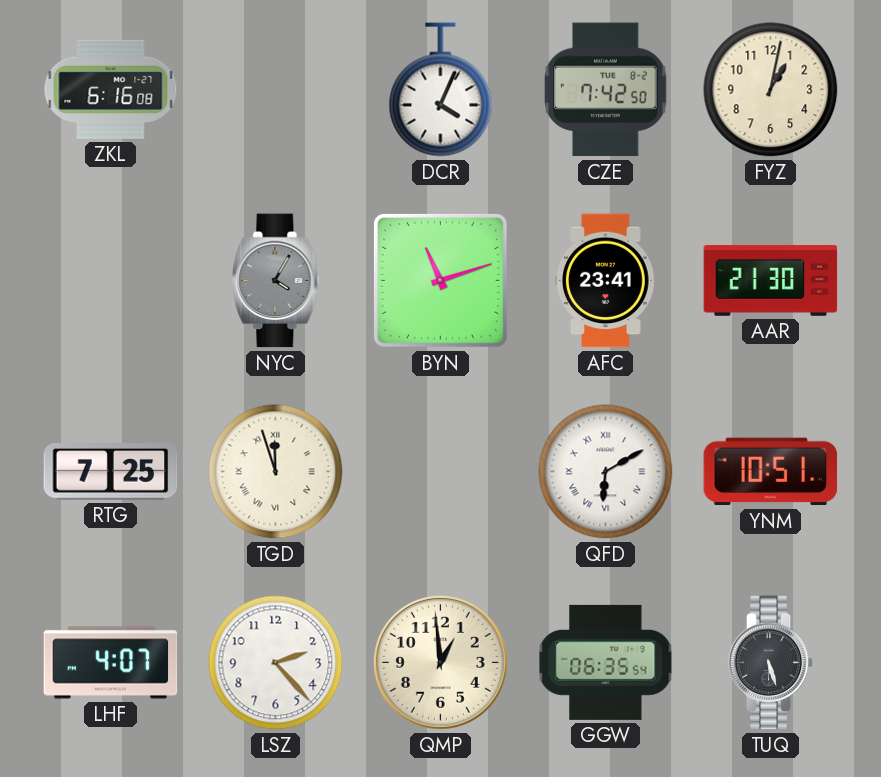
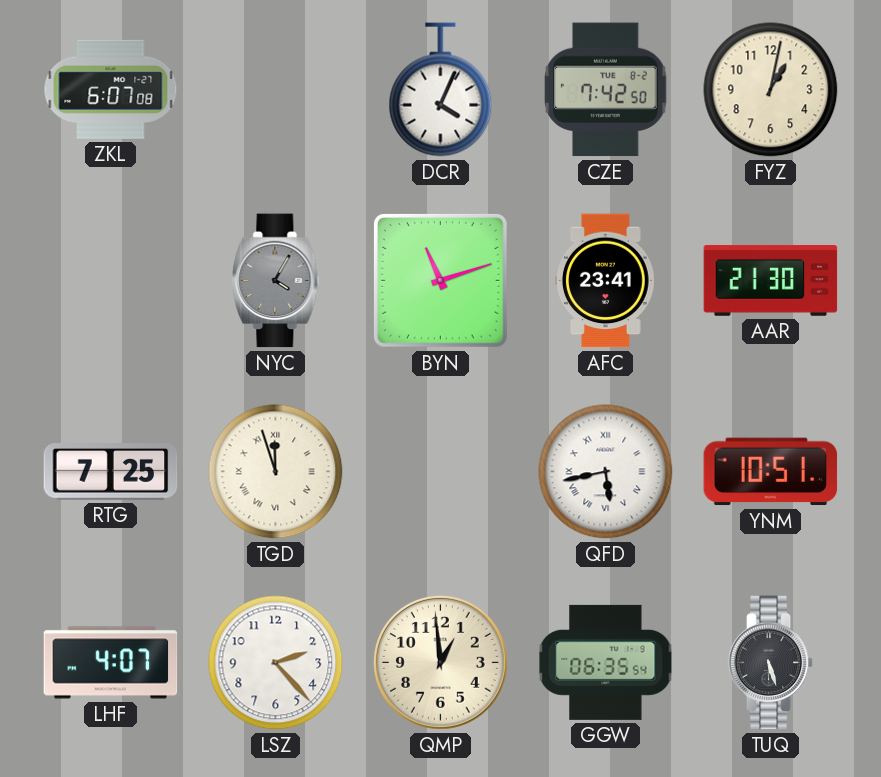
ZKL: 6:16 -> 6:07 (111, 89)
QFD: 6:10 -> 5:43 (606, 472)
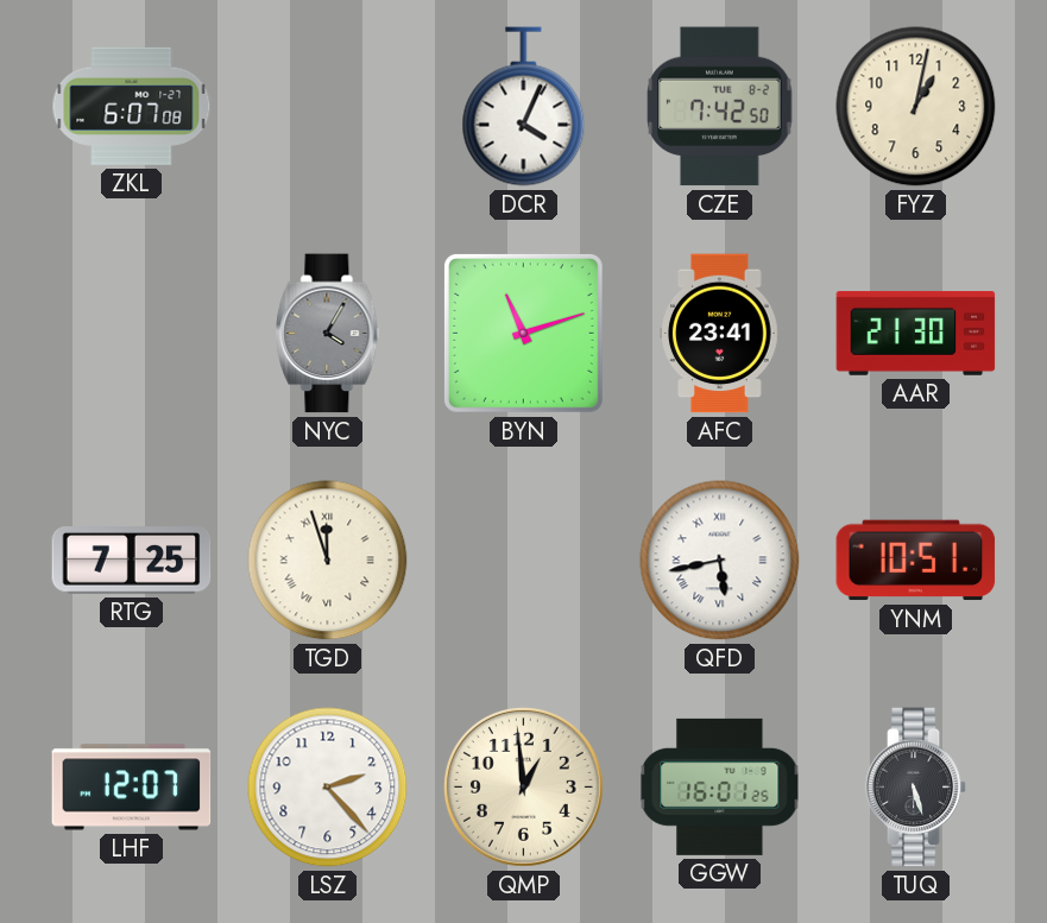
LHF: 4:07 -> 12:07 (132, 788)
GGW: 06:35 -> 16:01 (720, 786)
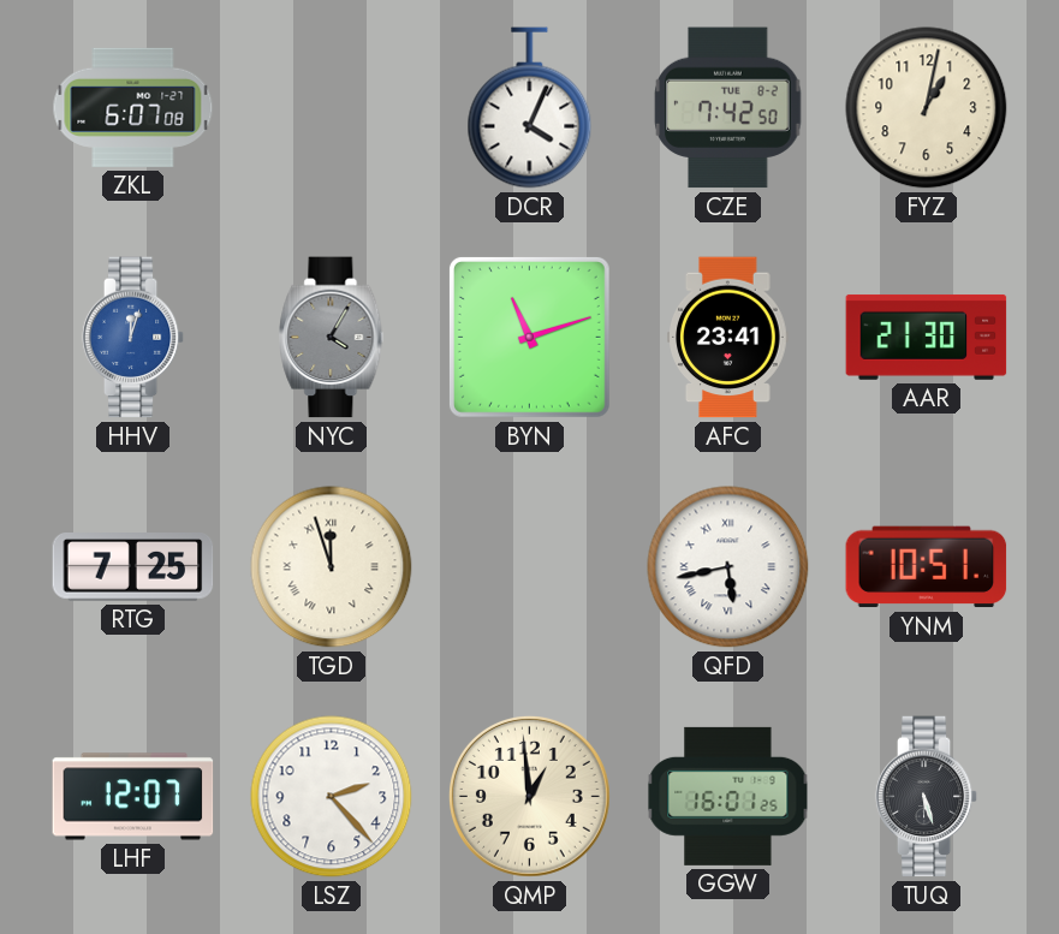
HHV: none -> 12:03 (133, 338)
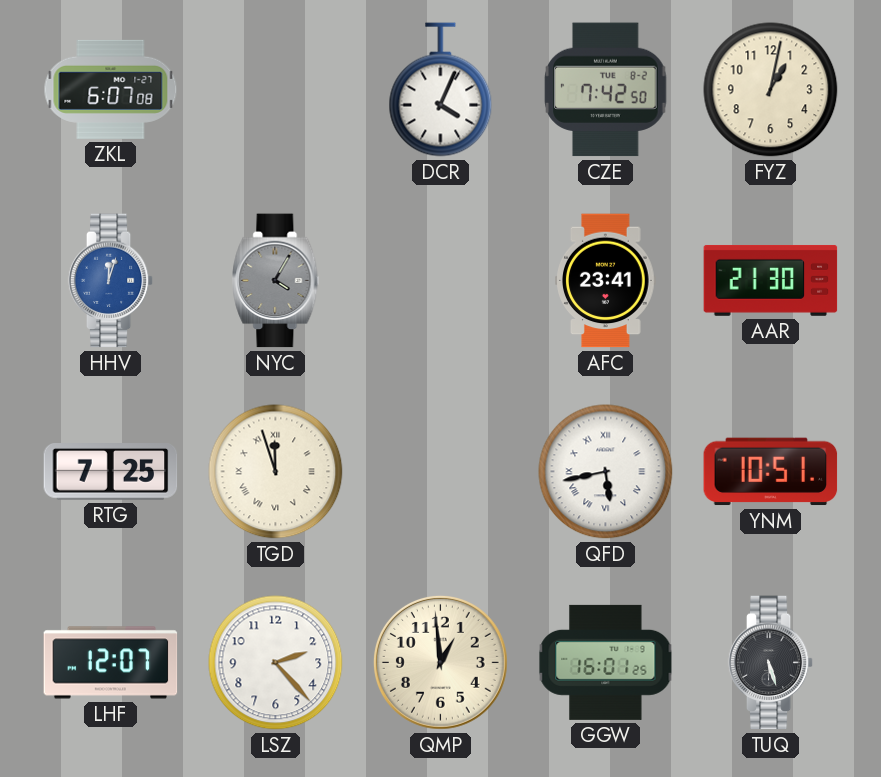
BYN: 11:12 -> none (529, 337)
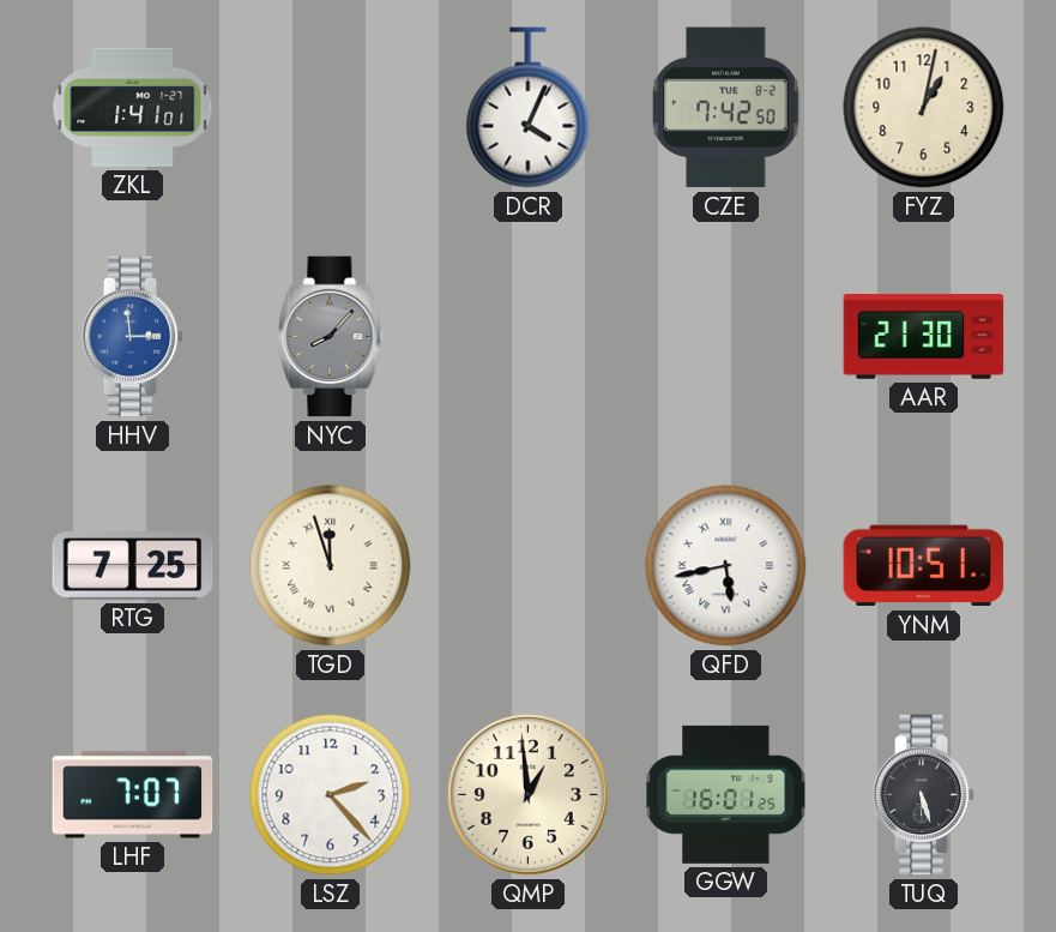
ZKL: 6:07 -> 1:41 (133, 107)
HHV: 12:03 -> 2:59 (133, 337)
NYC: 4:05 -> 8:07 (331, 337)
AFC: 23:41 -> none (606, 281)
LHF: 12:07 -> 7:07 (133, 795)
